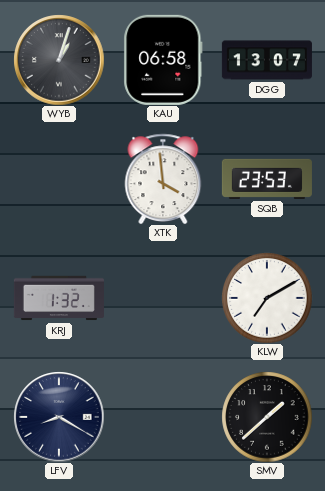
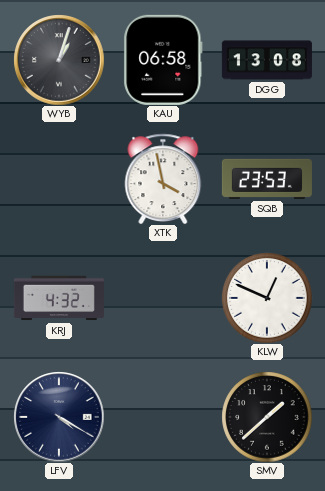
DGG: 13:07 -> 13:08 (267, 60)
XTK: 3:59 -> 3:58 (163, 179)
KRJ: 1:32 -> 4:32 (59, 298)
KLW: 7:10 -> 12:49 (267, 298)
LFV: 8:20 -> 4:20 (59, 417)
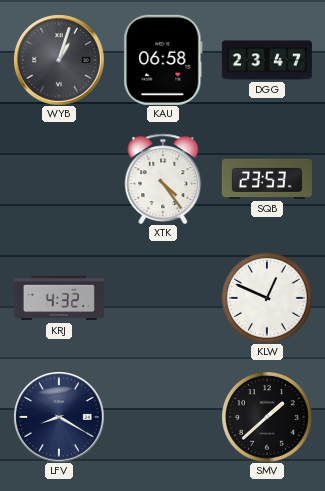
DGG: 13:08 -> 23:47 (267, 60)
XTK: 3:58 -> 4:24 (163, 179)
LFV: 4:20 -> 8:20 (59, 417)
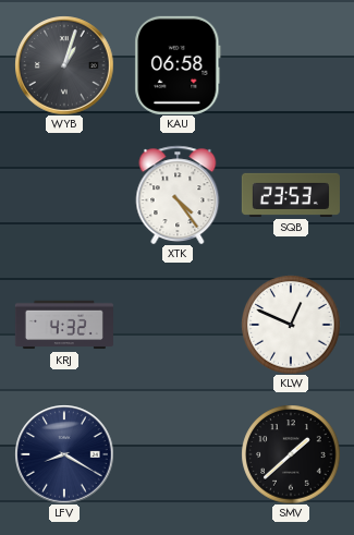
DGG: 23:47 -> none (267, 60)
